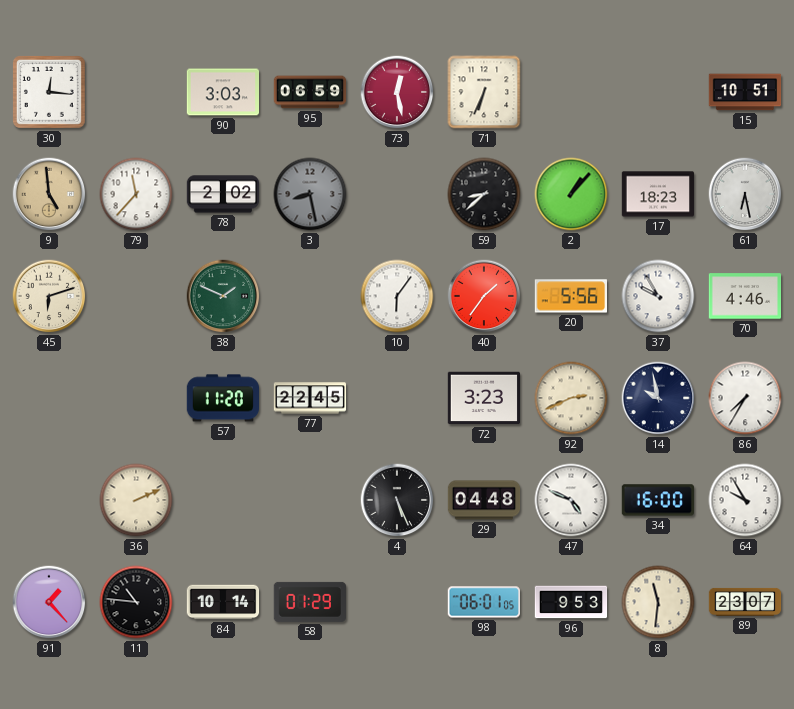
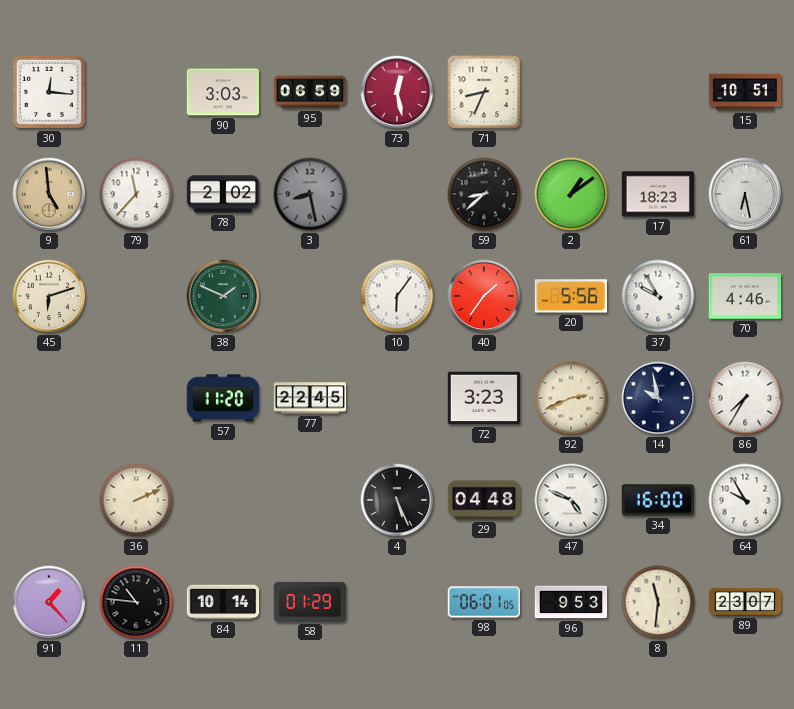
71: 6:34 -> 8:34 (484, 92)
2: 1:07 -> 1:09 (571, 194)
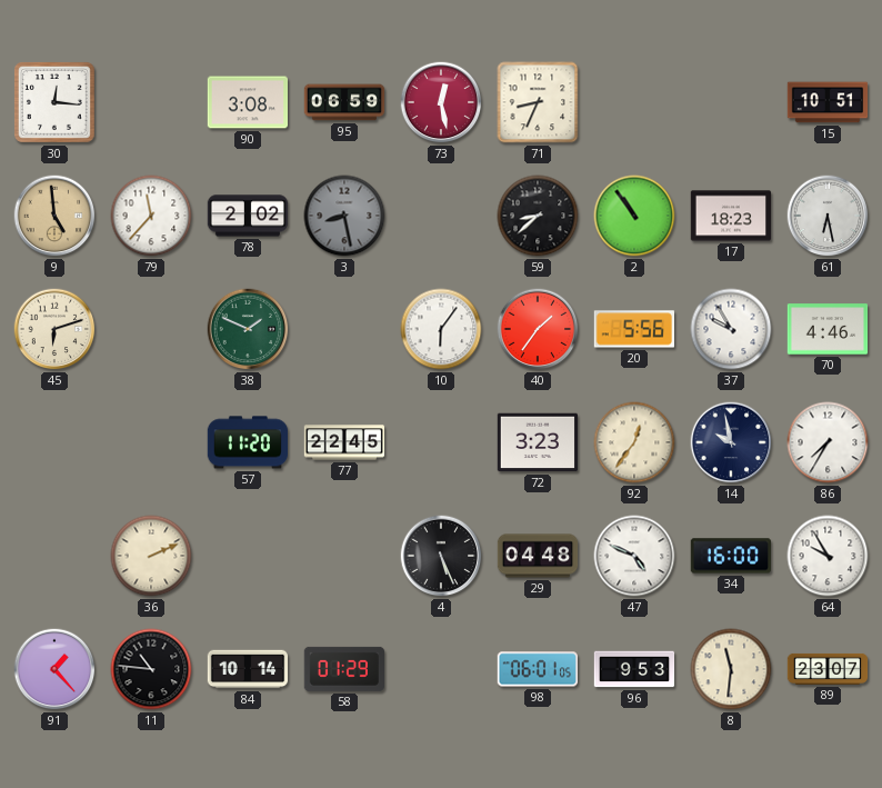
90: 3:03 -> 3:08 (248, 102)
2: 1:09 -> 10:54 (634, 216)
92: 2:41 -> 12:36 (634, 442)
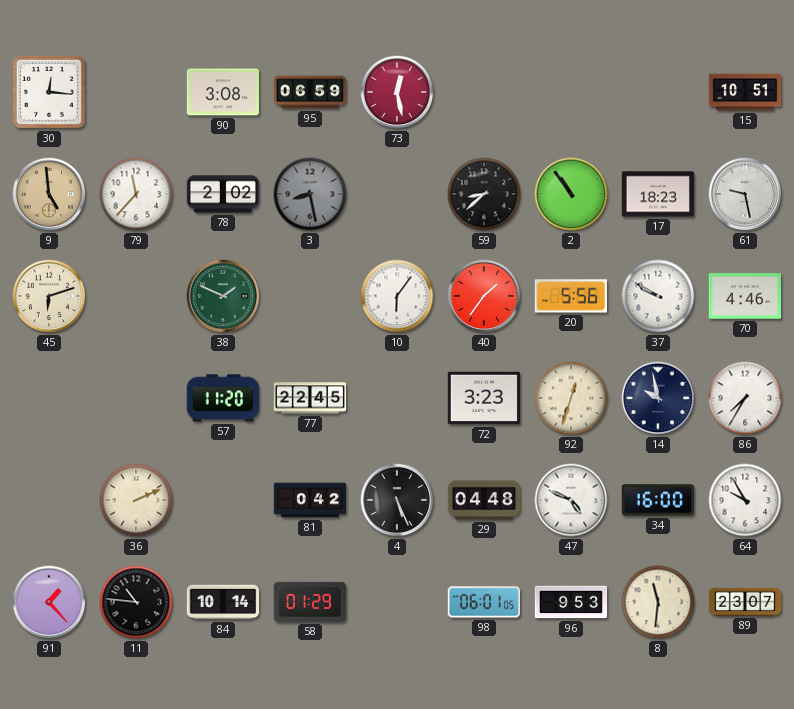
71: 8:34 -> none (538, 102)
61: 6:28 -> 9:28 (745, 194)
37: 9:55 -> 9:50 (658, 296)
92: 12:36 -> 12:33 (571, 398)
81: none -> 0:42 (310, 500)
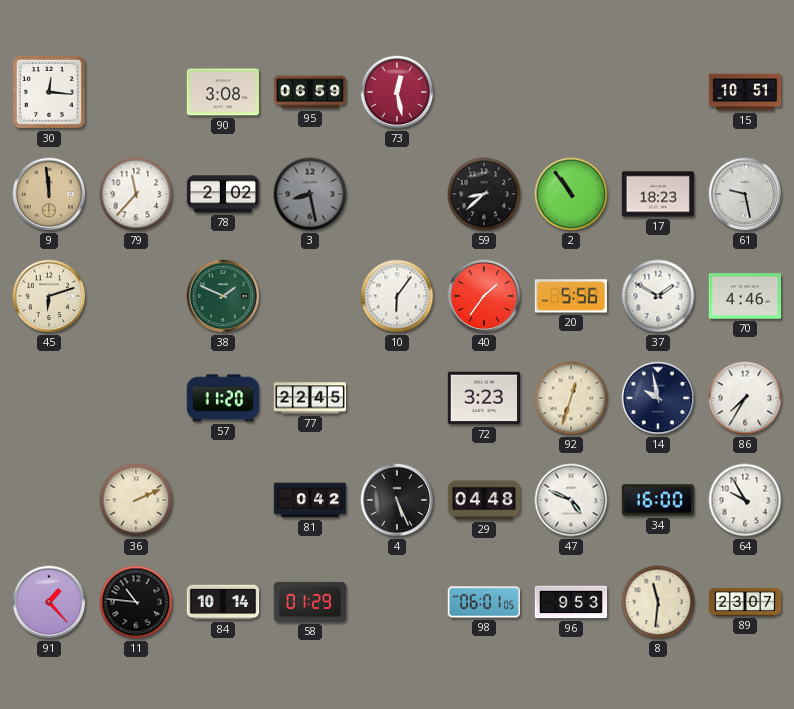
9: 4:59 -> 11:59 (49, 194)
37: 9:50 -> 1:50 (658, 296)
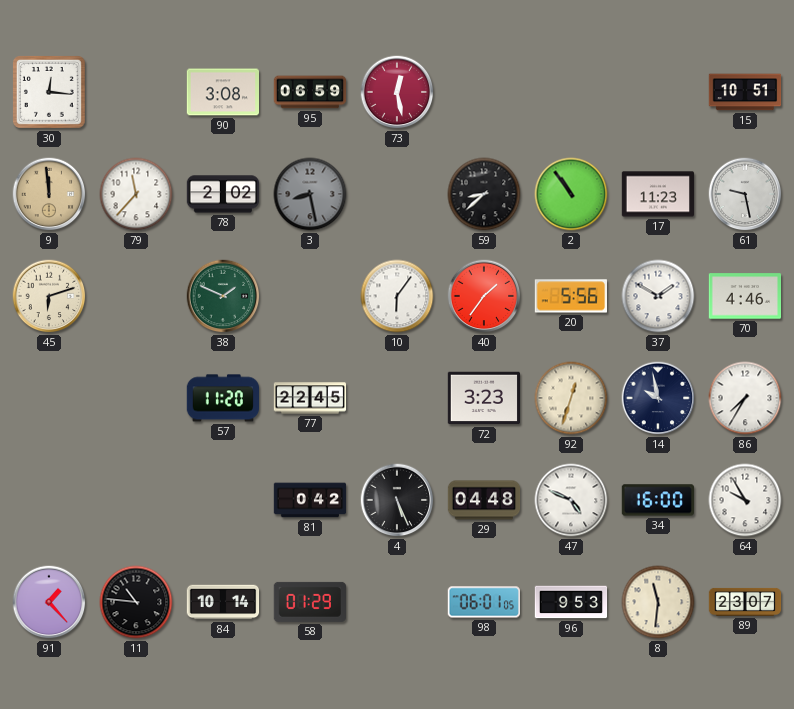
17: 18:23 -> 11:23 (658, 194)
36: 2:11 -> none (136, 500)
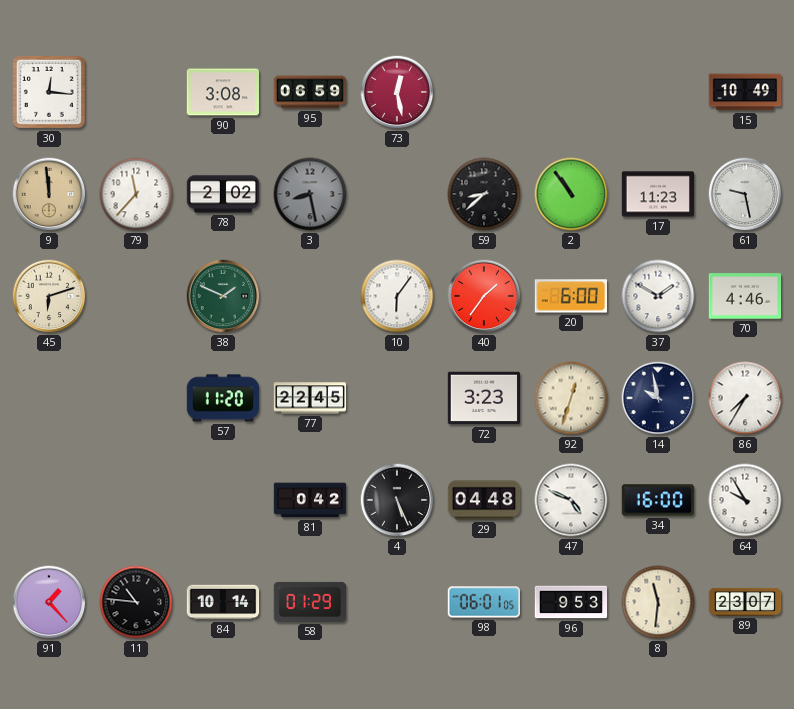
15: 10:51 -> 10:49 (745, 92)
20: 5:56 -> 6:00 (570, 296)
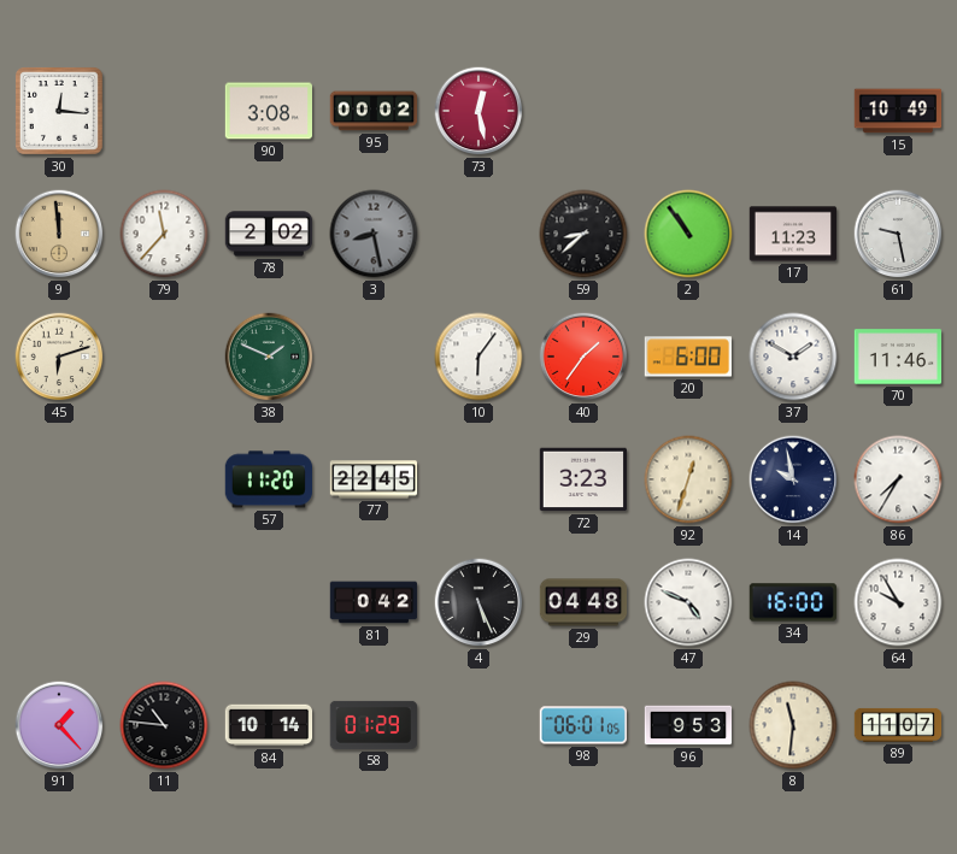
95: 06:59 -> 00:02 (374, 111)
70: 4:46 -> 11:46 (898, 357)
89: 23:07 -> 11:07 (898, 725)
